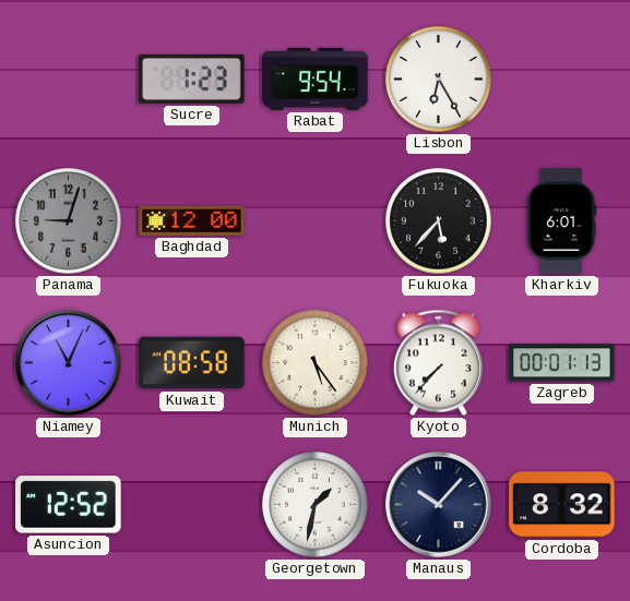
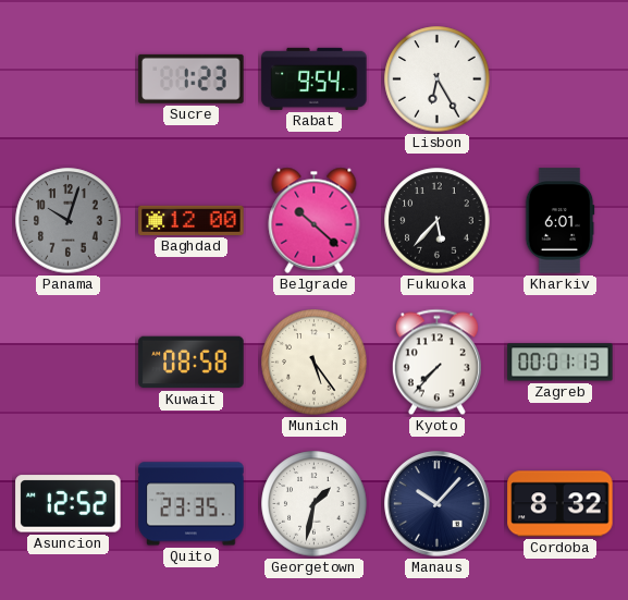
Panama: 9:03 -> 10:03 (69, 221)
Belgrade: none -> 10:22 (315, 220)
Niamey: 11:04 -> none (69, 363)
Quito: none -> 23:35 (192, 504)
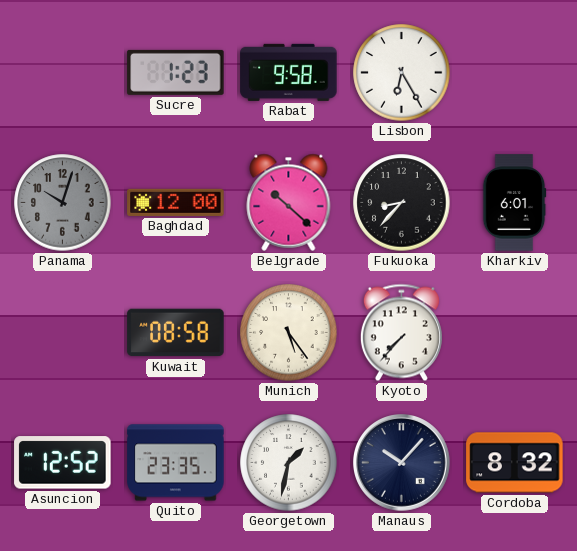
Rabat: 9:54 -> 9:58 (289, 72)
Fukuoka: 5:37 -> 8:37 (402, 203)
Zagreb: 00:01 -> none (561, 363)
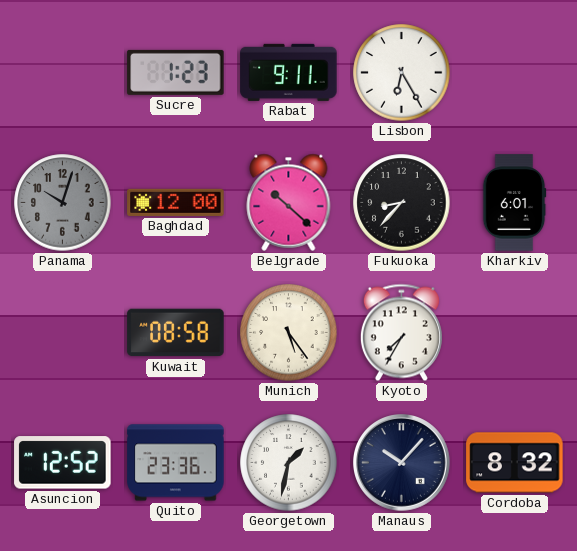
Rabat: 9:58 -> 9:11 (289, 72)
Kyoto: 7:37 -> 7:35 (401, 333)
Quito: 23:35 -> 23:36 (176, 463)
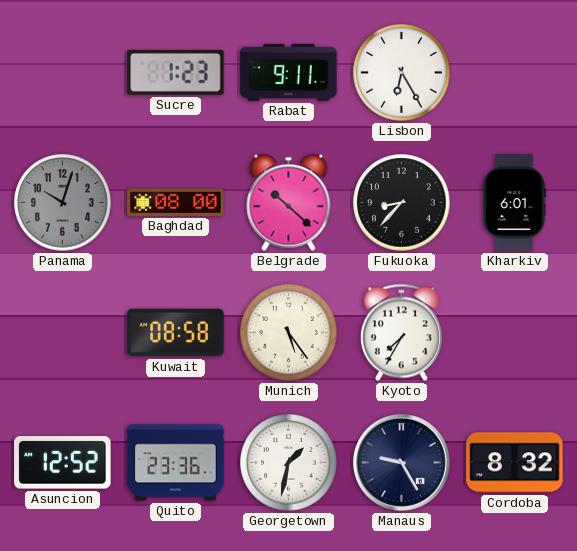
Baghdad: 12:00 -> 08:00 (176, 202)
Manaus: 10:07 -> 9:25 (402, 463)
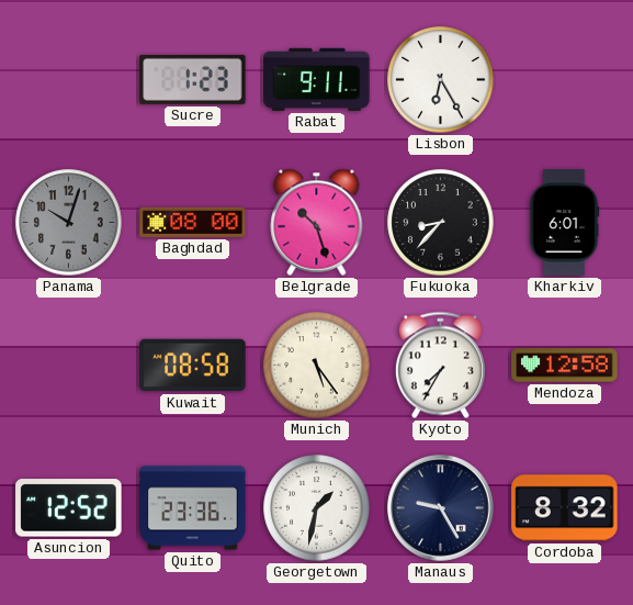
Belgrade: 10:22 -> 10:27 (317, 222)
Mendoza: none -> 12:58 (565, 366)
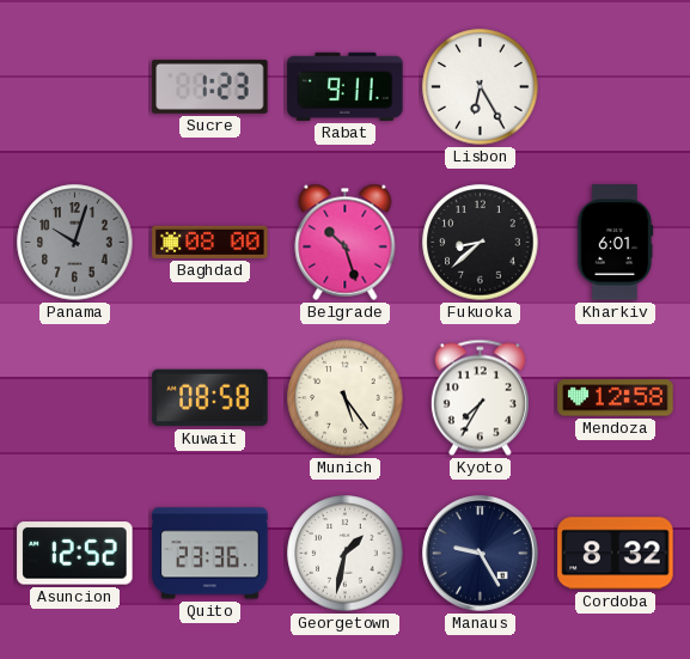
Fukuoka: 8:37 -> 8:38 (481, 243)
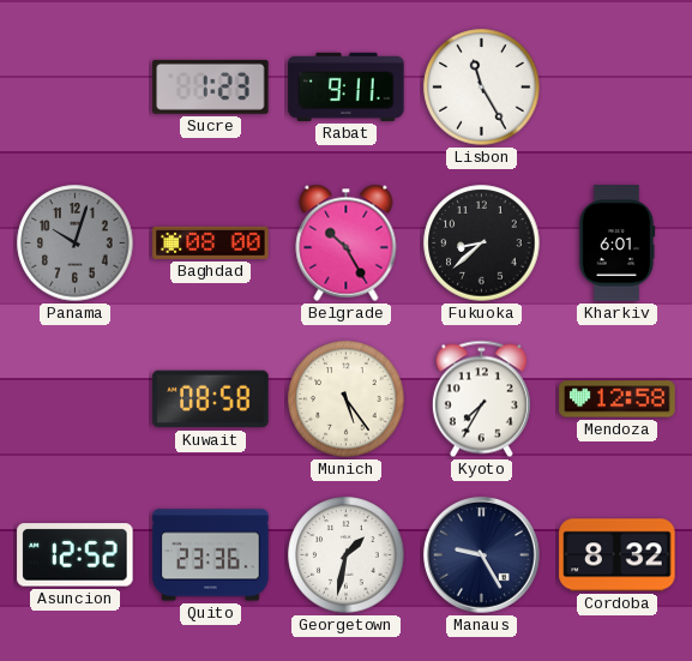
Lisbon: 6:25 -> 11:25 (482, 88)
Belgrade: 10:27 -> 10:25 (347, 242)
